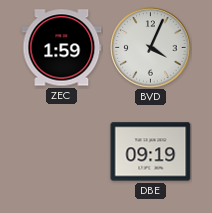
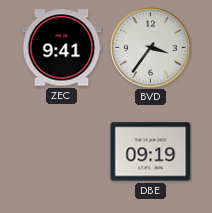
ZEC: 1:59 -> 9:41 (62, 48)
BVD: 4:04 -> 3:36 (151, 48)
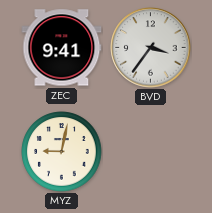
MYZ: none -> 9:02 (62, 152)
DBE: 09:19 -> none (151, 152)
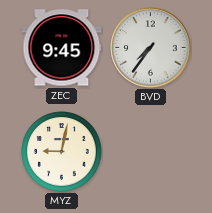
ZEC: 9:41 -> 9:45 (62, 48)
BVD: 3:36 -> 7:36 (151, 48)
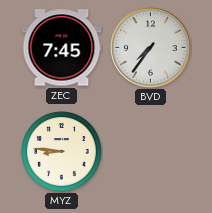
ZEC: 9:45 -> 7:45 (62, 48)
MYZ: 9:02 -> 8:46 (62, 152)
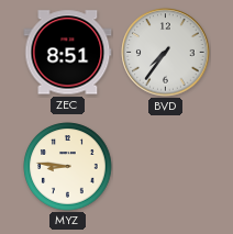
ZEC: 7:45 -> 8:51 (68, 53)
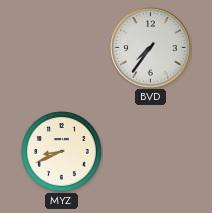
ZEC: 8:51 -> none (68, 53)
MYZ: 8:46 -> 8:41 (62, 152)
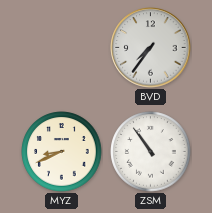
ZSM: none -> 10:54 (151, 152)
